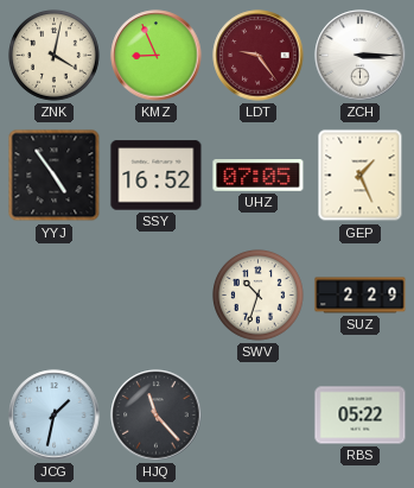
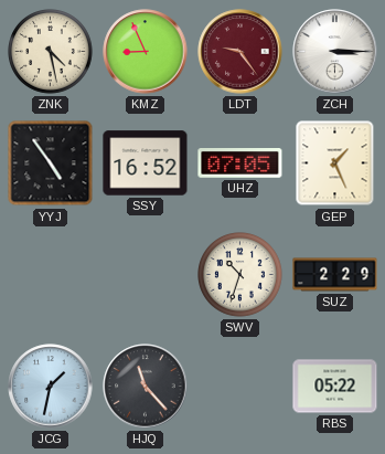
ZNK: 4:02 -> 4:28 (51, 52)
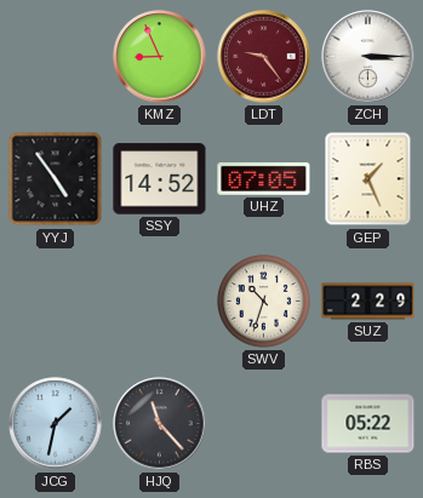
ZNK: 4:28 -> none (51, 52)
SSY: 16:52 -> 14:52 (160, 179)
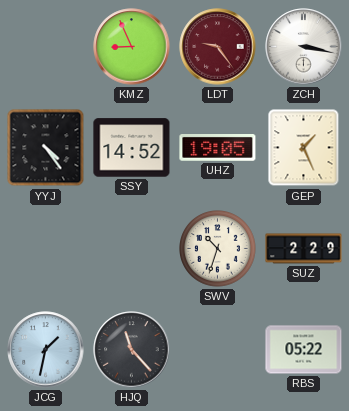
ZCH: 3:15 -> 3:17 (304, 47)
YYJ: 4:54 -> 4:24 (46, 148)
UHZ: 07:05 -> 19:05 (218, 148)
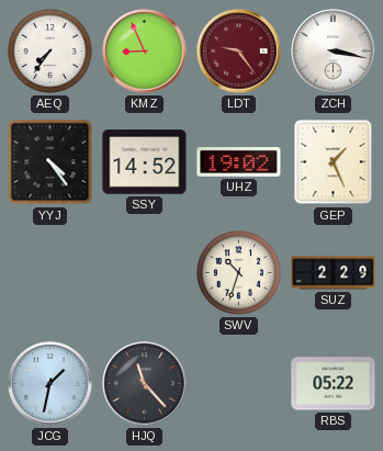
AEQ: none -> 7:36 (50, 52)
UHZ: 19:05 -> 19:02 (239, 162)
